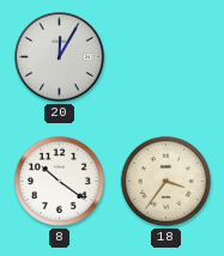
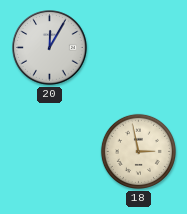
8: 10:21 -> none (59, 181)
18: 3:36 -> 2:58 (138, 151)
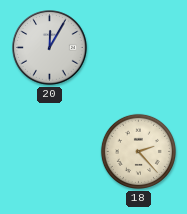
18: 2:58 -> 2:23 (138, 151)
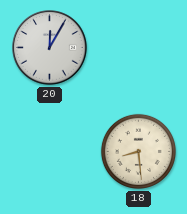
18: 2:23 -> 8:29 (138, 151)
